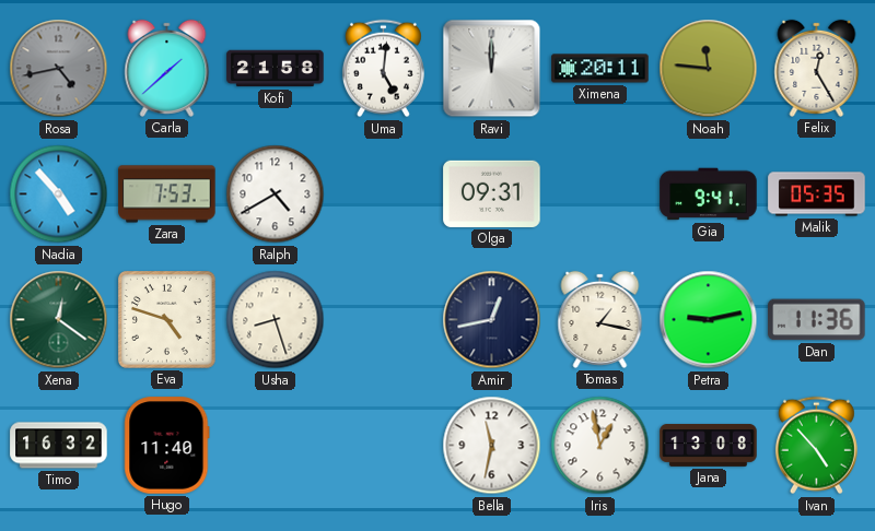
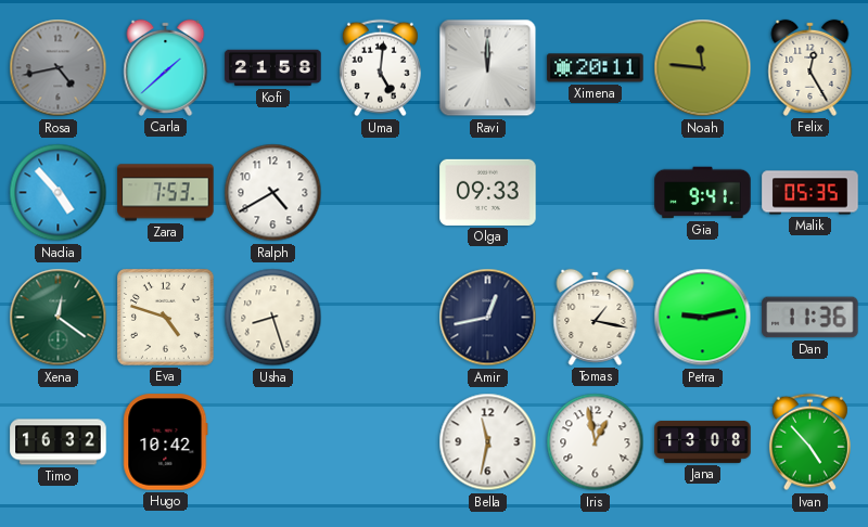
Olga: 09:31 -> 09:33 (488, 192)
Hugo: 11:40 -> 10:42 (166, 442)
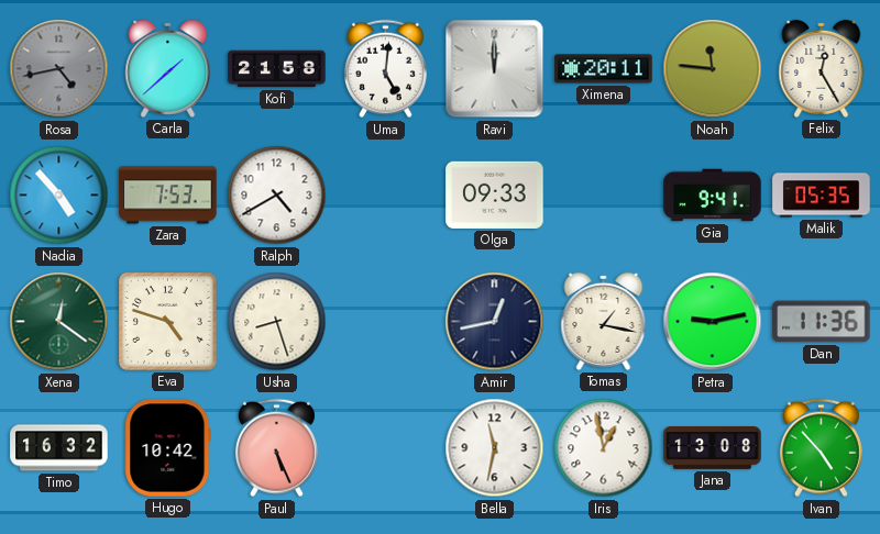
Paul: none -> 5:26 (276, 448)
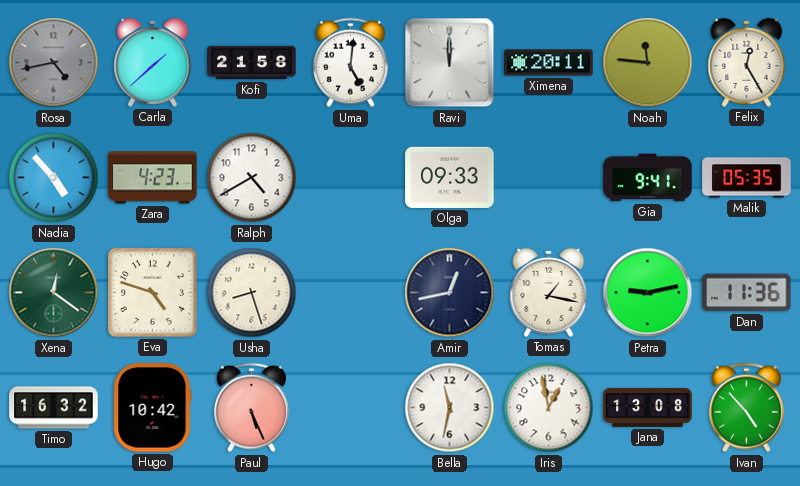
Zara: 7:53 -> 4:23 (153, 178)
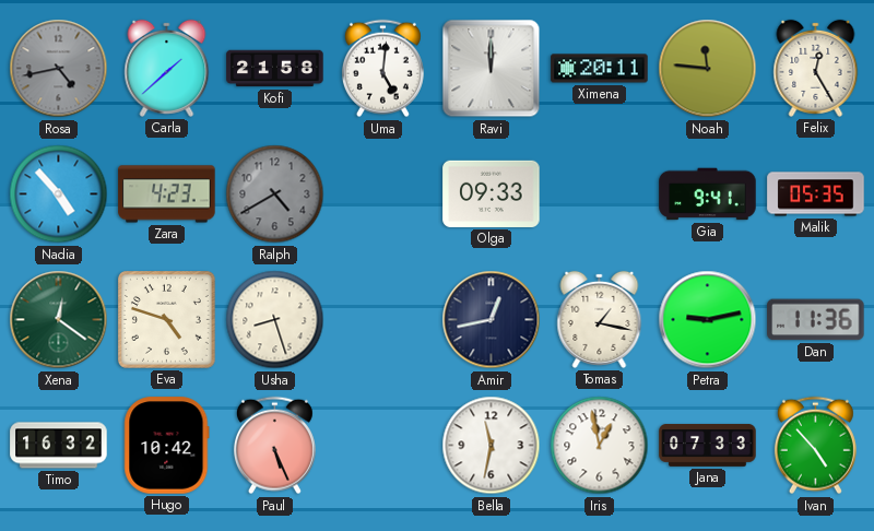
Ralph dial: white -> grey (275, 194)
Jana: 13:08 -> 07:33 (708, 445)
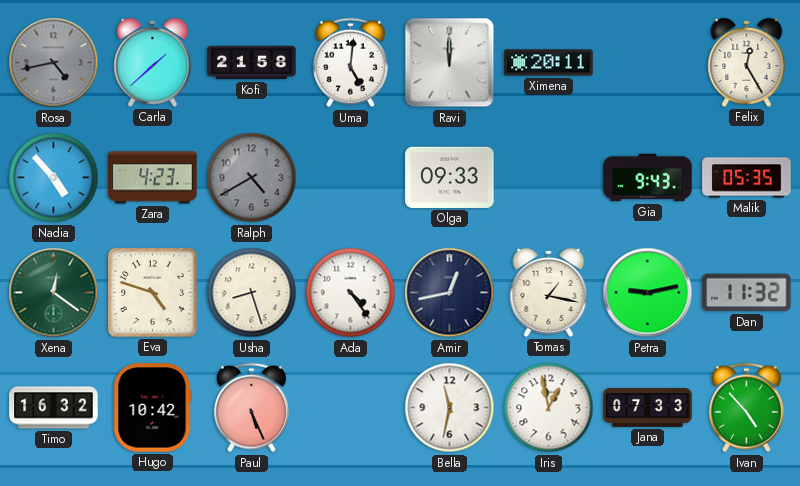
Noah: 11:46 -> none (708, 69)
Gia: 9:41 -> 9:43 (648, 178)
Ada: none -> 4:24 (351, 293)
Dan: 11:36 -> 11:32 (747, 293)
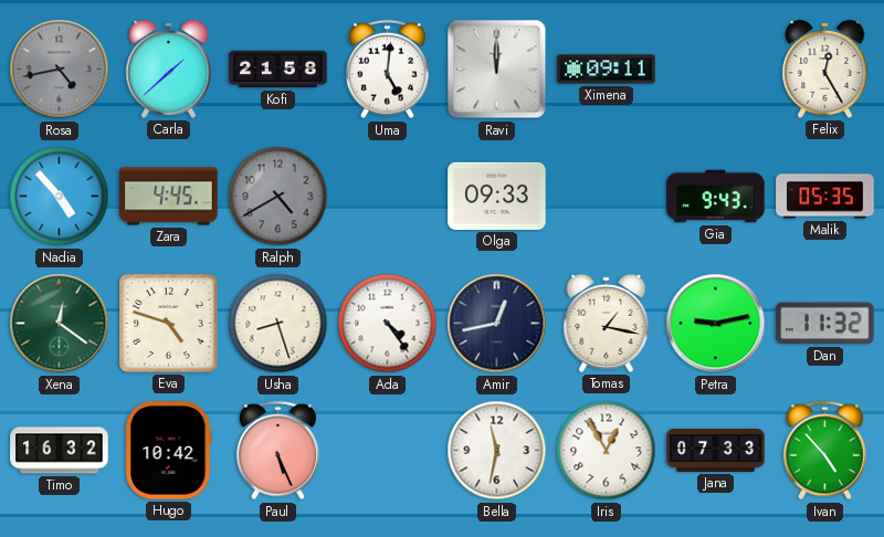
Ximena: 20:11 -> 09:11 (607, 70)
Zara: 4:23 -> 4:45 (169, 197)
Iris: 12:58 -> 12:55 (607, 451)
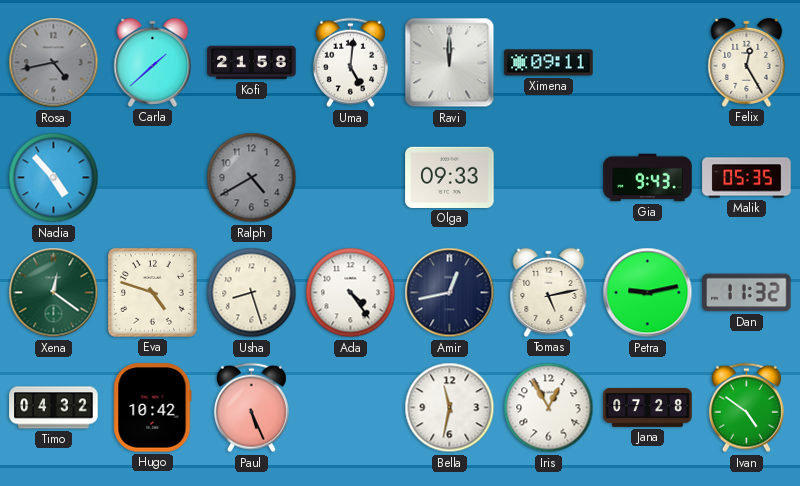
Zara: 4:45 -> none (169, 197)
Tomas: 1:17 -> 5:13 (549, 292)
Timo: 16:32 -> 04:32 (54, 408)
Jana: 07:33 -> 07:28 (648, 407)
Ivan: 4:53 -> 4:51 (746, 408)
